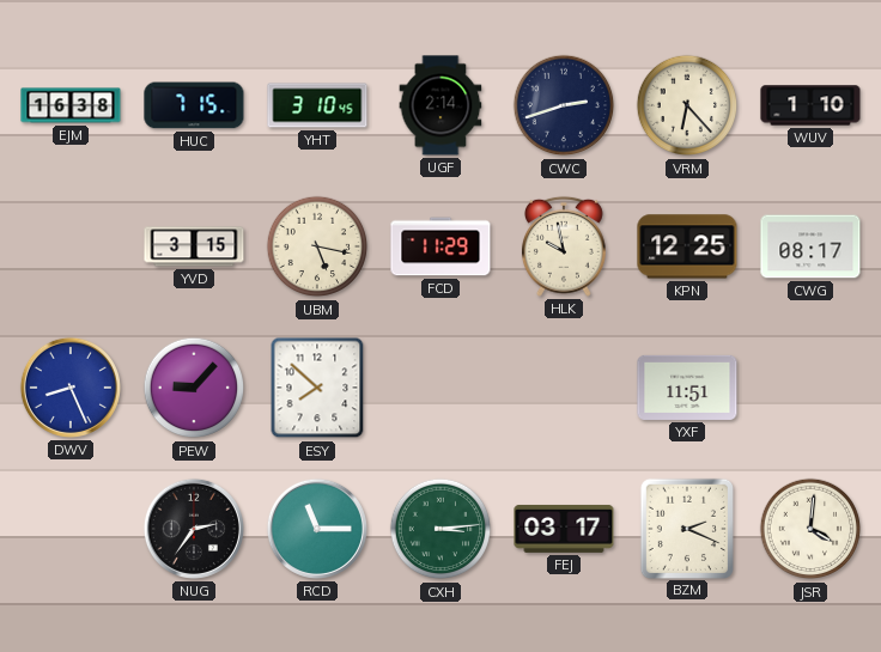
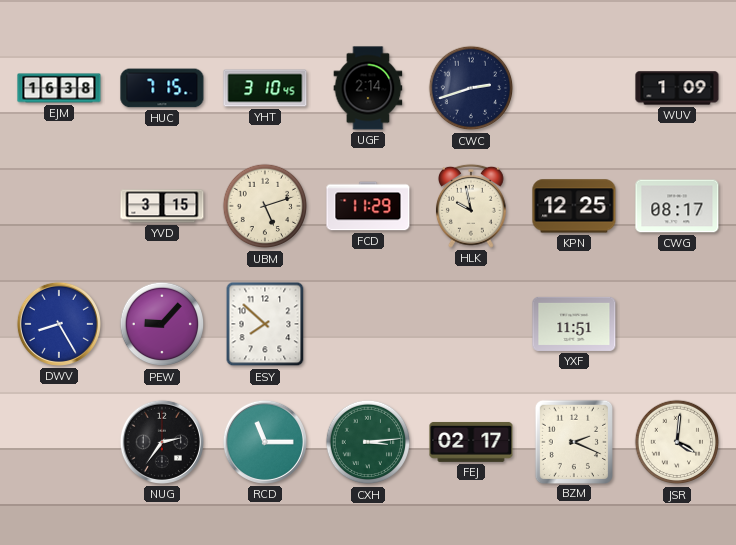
VRM: 6:23 -> none (687, 105)
WUV: 1:10 -> 1:09 (677, 88)
UBM: 5:17 -> 5:12 (265, 206)
DWV: 8:26 -> 8:25 (59, 324)
FEJ: 03:17 -> 02:17 (471, 442)
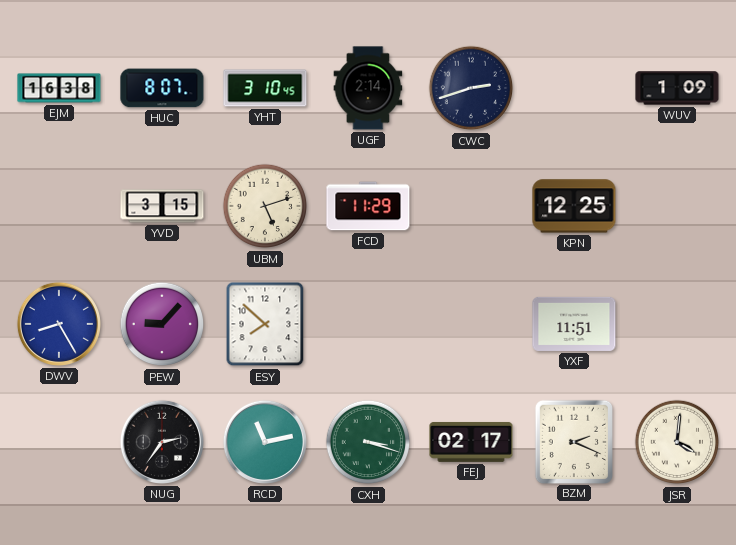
HUC: 7:15 -> 8:07 (162, 88)
HLK: 9:58 -> none (471, 206)
CWG: 08:17 -> none (677, 206)
RCD: 11:15 -> 11:13 (265, 442)
CXH: 3:14 -> 3:18 (368, 442)
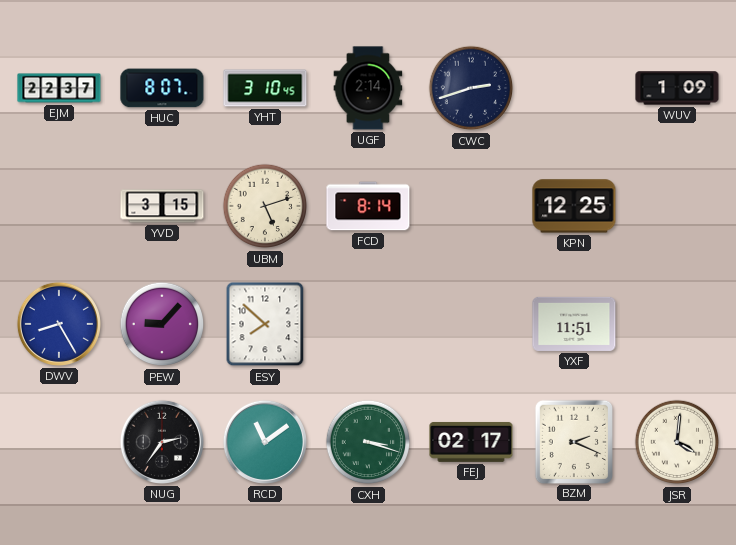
EJM: 16:38 -> 22:37 (59, 88)
FCD: 11:29 -> 8:14 (368, 206)
RCD: 11:13 -> 11:09 (265, 442)
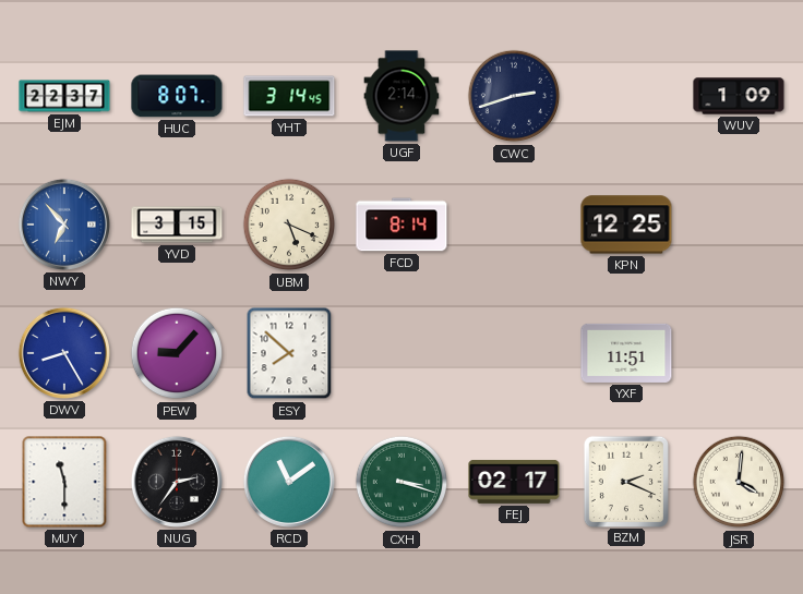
YHT: 3:10 -> 3:14 (289, 96)
NWY: none -> 6:53 (64, 225)
UBM: 5:12 -> 5:19 (289, 225)
MUY: none -> 11:30 (64, 482)
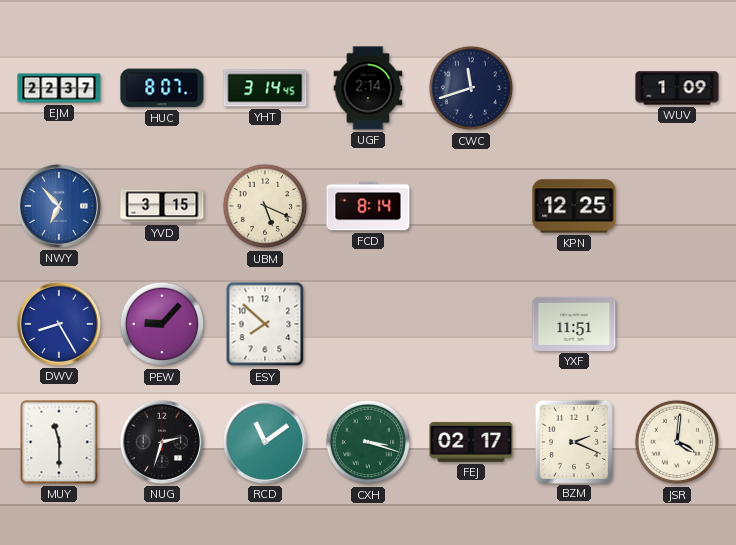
CWC: 2:42 -> 11:42 (471, 88)
NUG: 2:36 -> 2:33 (162, 442)
